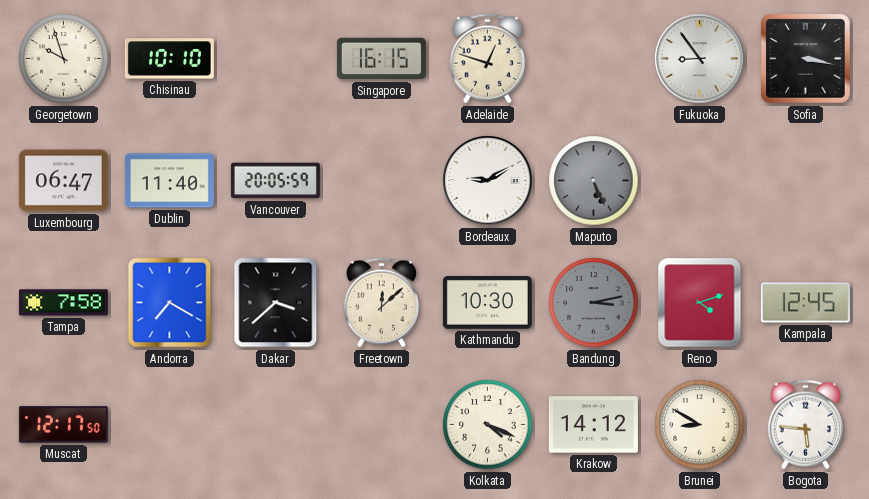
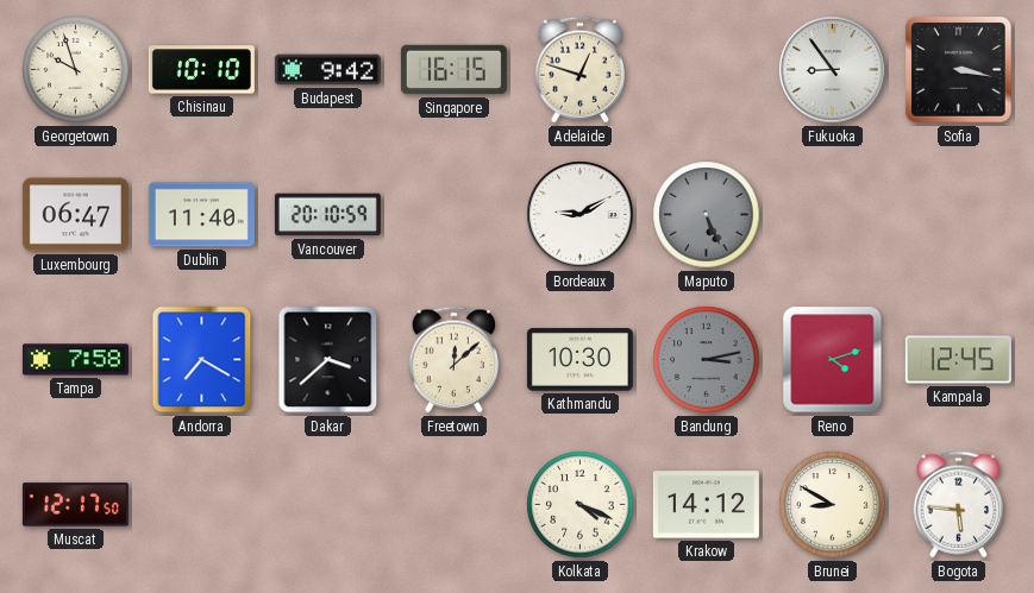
Budapest: none -> 9:42 (327, 70)
Vancouver: 20:05 -> 20:10 (327, 215)
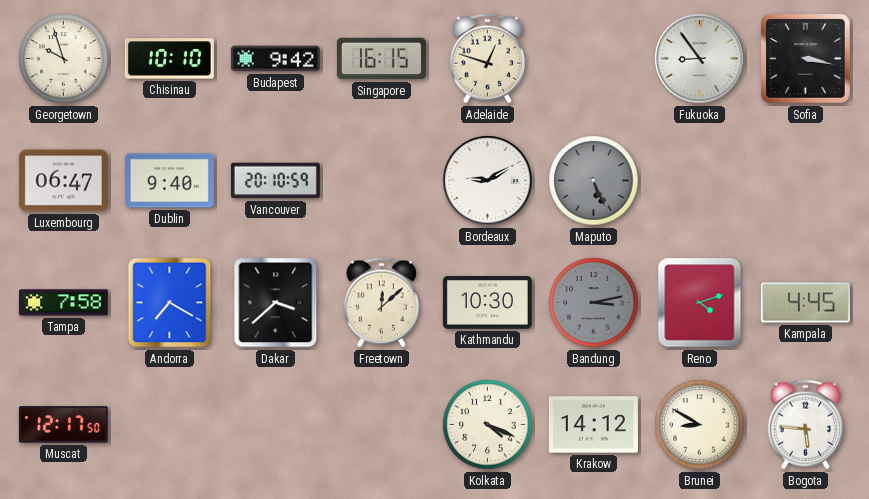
Dublin: 11:40 -> 9:40 (169, 181)
Kampala: 12:45 -> 4:45 (805, 303)
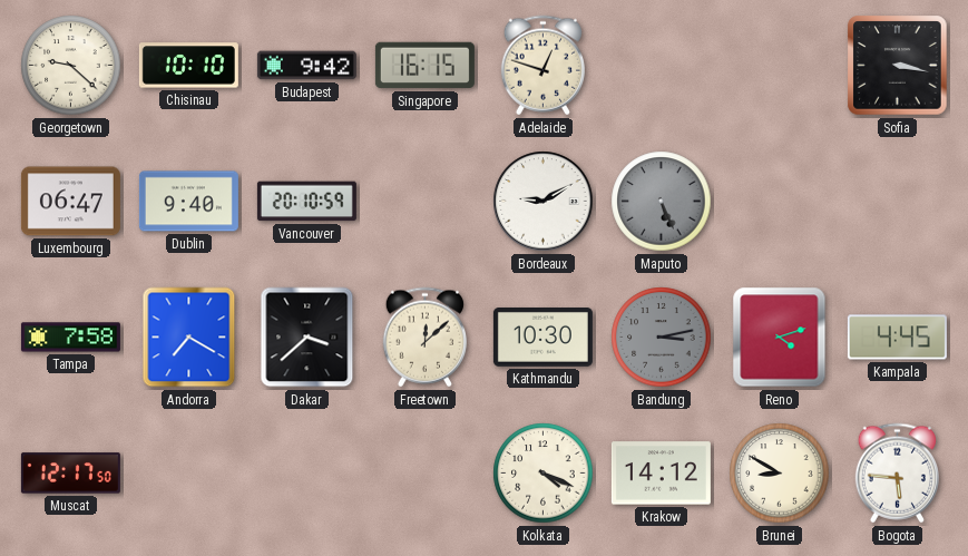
Georgetown: 9:57 -> 9:22 (71, 66)
Fukuoka: 8:54 -> none (700, 59)
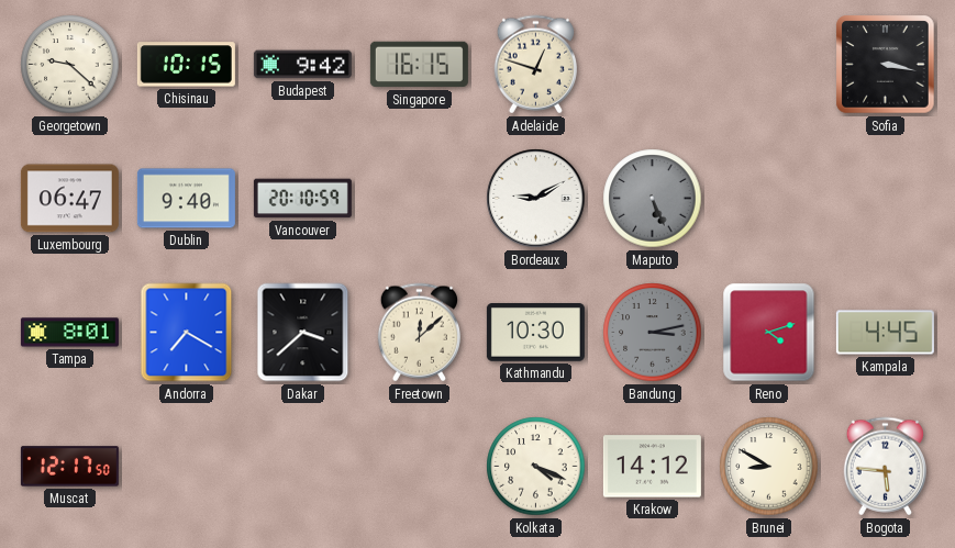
Chisinau: 10:10 -> 10:15 (186, 65)
Tampa: 7:58 -> 8:01 (69, 333)
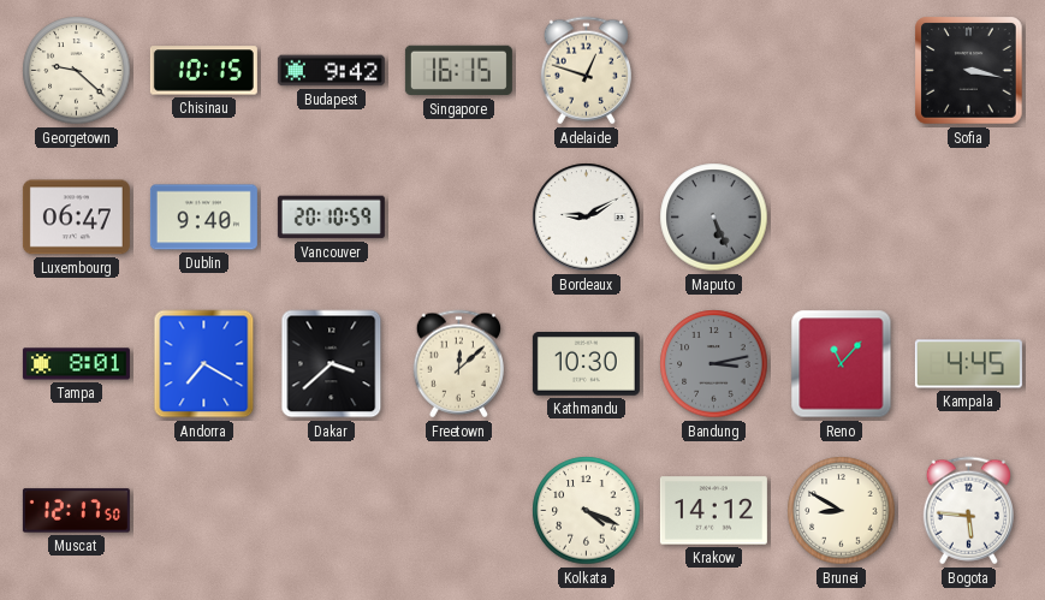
Reno: 4:12 -> 11:07 (842, 364)
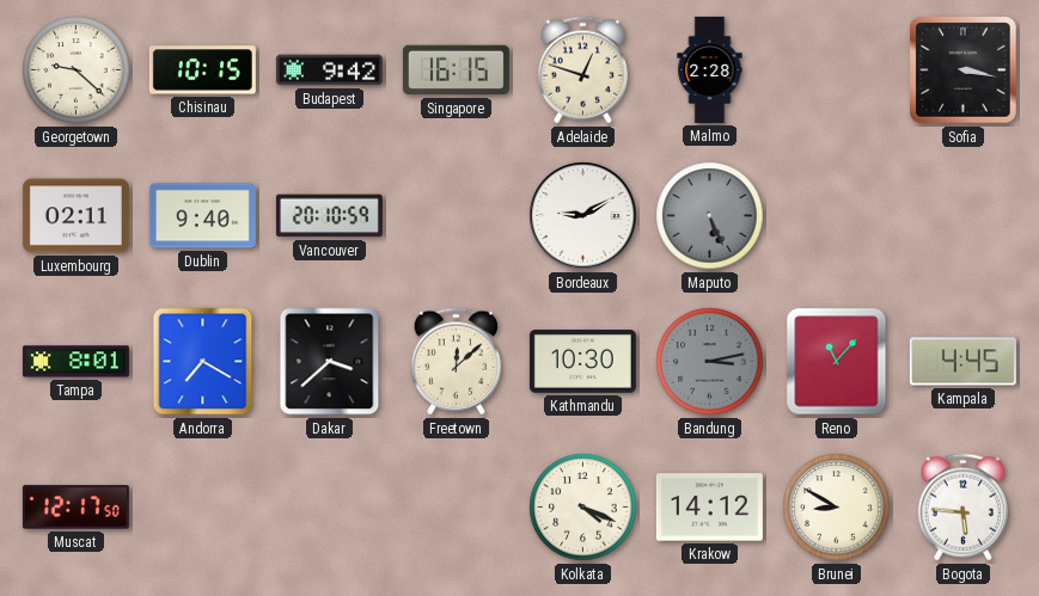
Malmo: none -> 2:28 (710, 69)
Luxembourg: 06:47 -> 02:11 (75, 216)
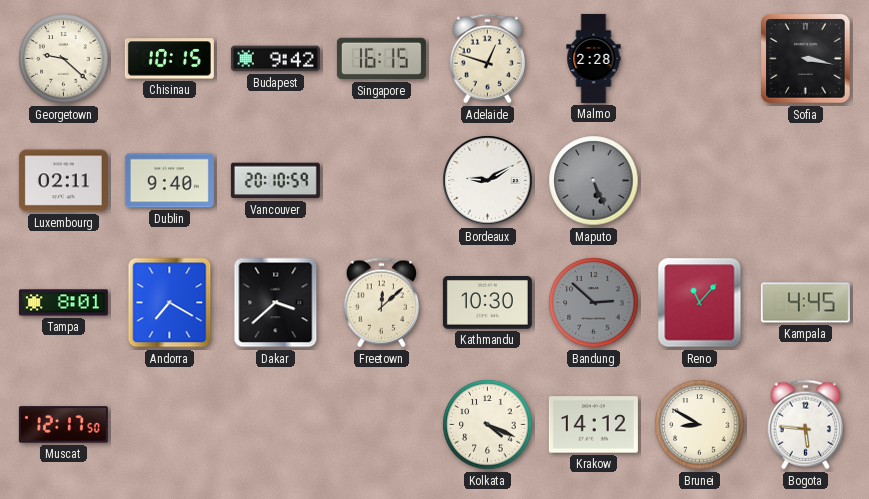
Bandung: 3:13 -> 2:52 (594, 303)
